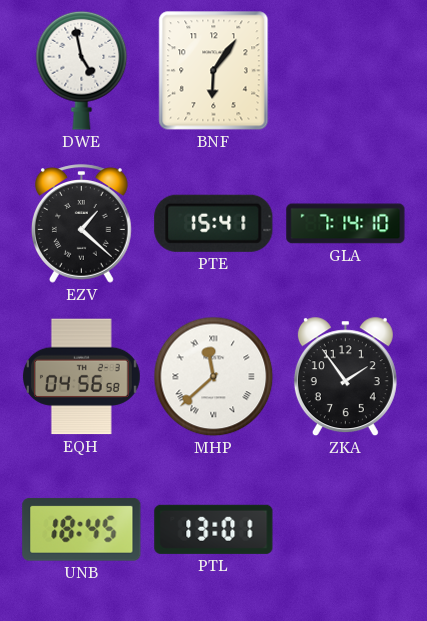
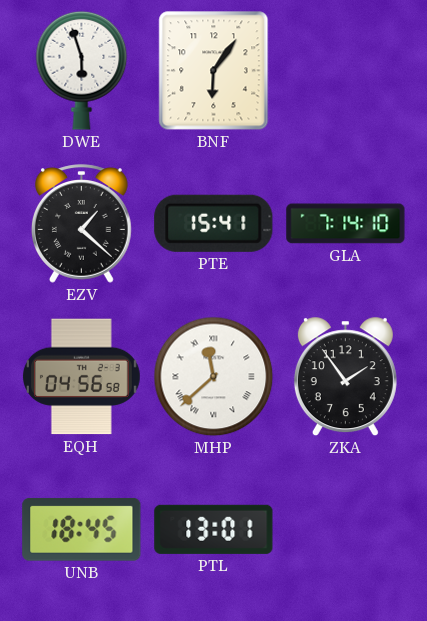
DWE: 4:58 -> 5:57 (82, 70)
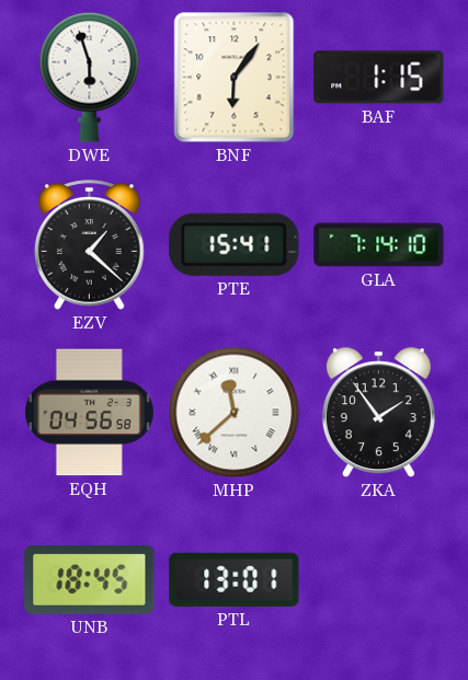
BAF: none -> 1:15 (379, 78)
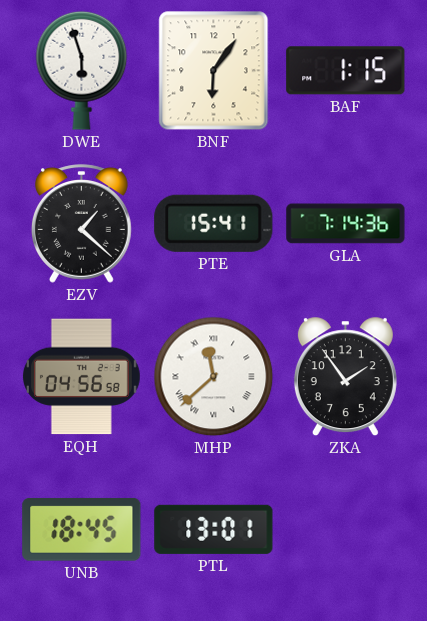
GLA: 7:14:10 -> 7:14:36 (346, 224)
